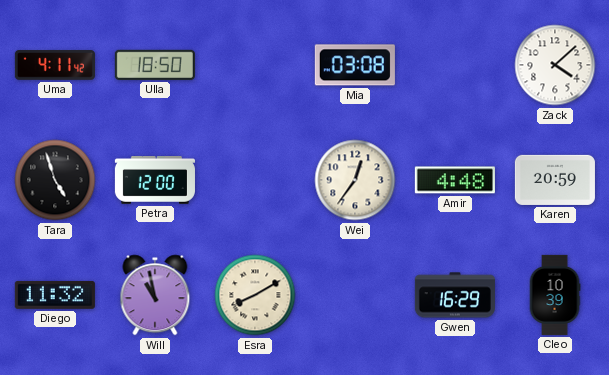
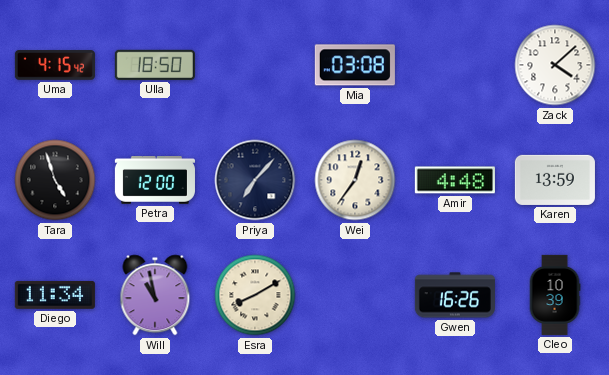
Uma: 4:11 -> 4:15 (55, 65)
Priya: none -> 7:07 (255, 180)
Karen: 20:59 -> 13:59 (555, 180)
Diego: 11:32 -> 11:34 (55, 295)
Gwen: 16:29 -> 16:26 (455, 295)
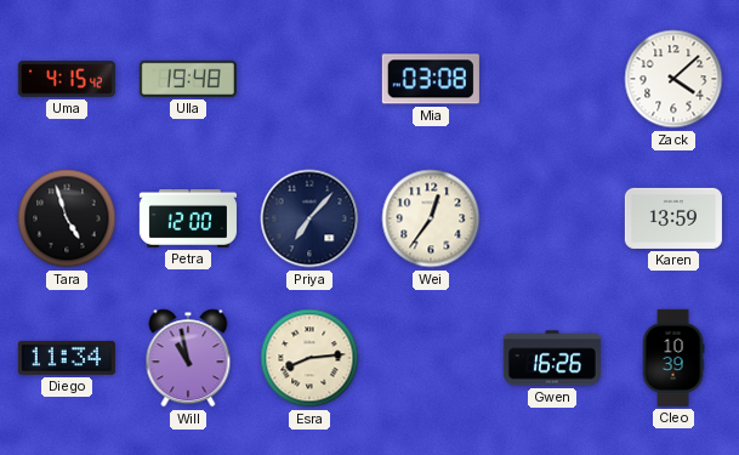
Ulla: 18:50 -> 19:48 (188, 79)
Amir: 4:48 -> none (455, 180)
Esra: 8:10 -> 8:14 (309, 358)
